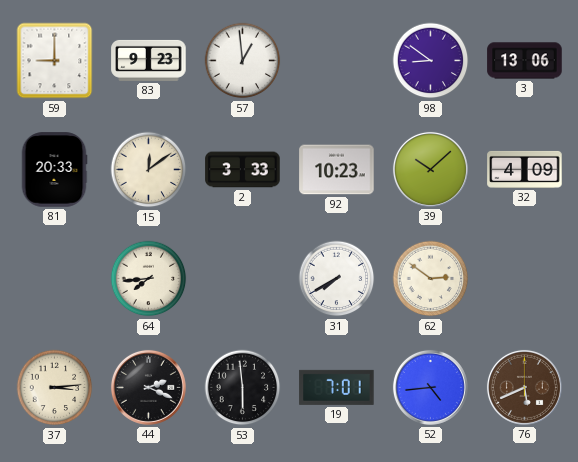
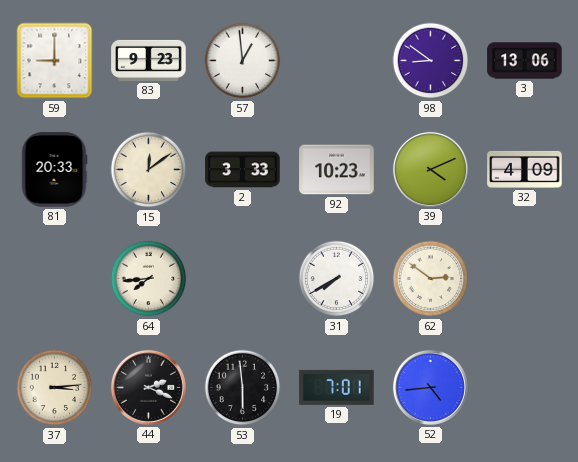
39: 10:08 -> 4:11 (430, 169)
76: 5:41 -> none (524, 387)
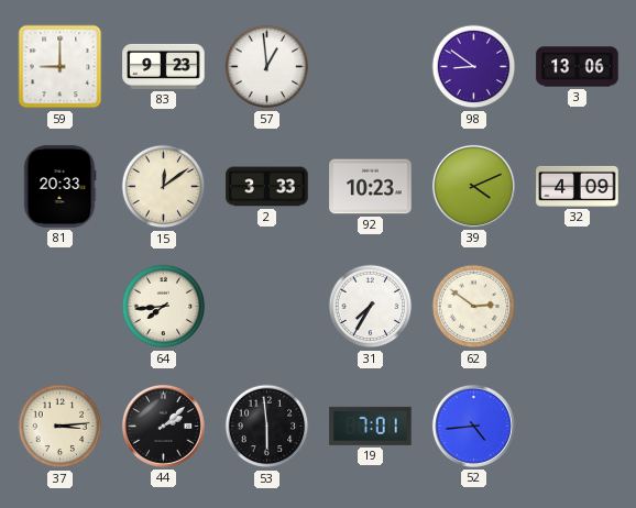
31: 7:40 -> 7:35 (371, 307)
44: 2:19 -> 2:08 (163, 426)
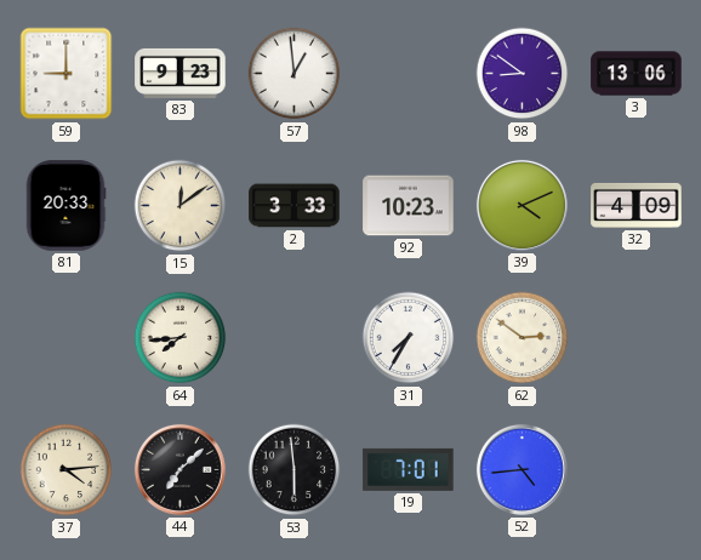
37: 3:14 -> 4:14 (67, 470)
44: 2:08 -> 7:08 (179, 469)
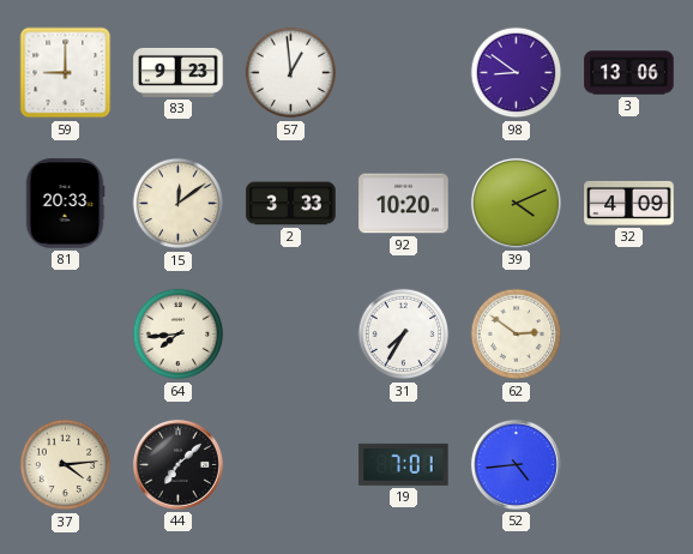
92: 10:23 -> 10:20 (404, 204)
53: 5:59 -> none (295, 470)
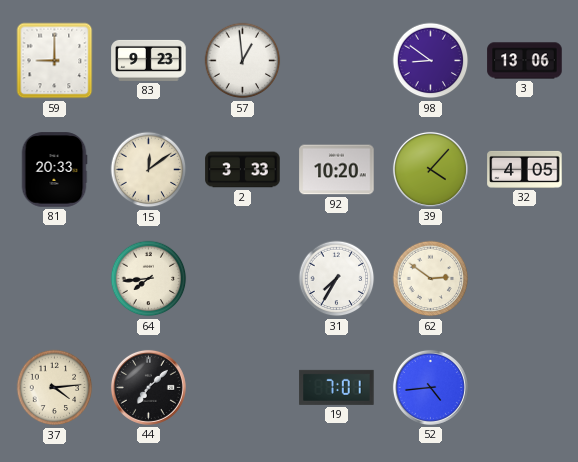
39: 4:11 -> 4:07 (430, 169)
32: 4:09 -> 4:05 (525, 169)
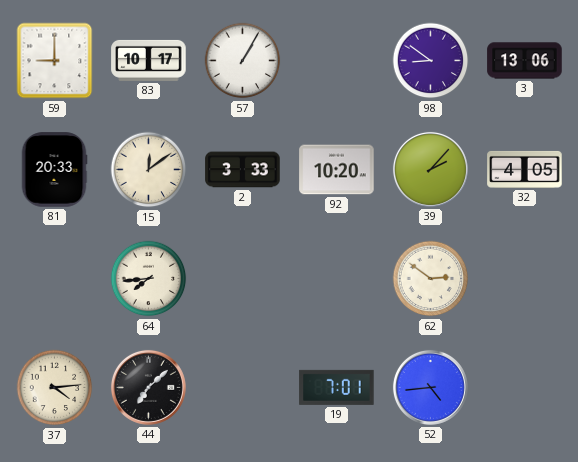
83: 9:23 -> 10:17 (149, 60)
57: 12:59 -> 1:05 (243, 61)
39: 4:07 -> 2:07 (430, 169)
31: 7:35 -> none (337, 279)
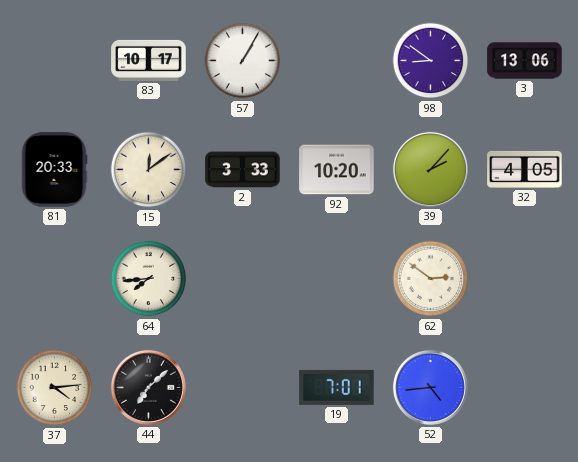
59: 9:00 -> none (55, 61)
